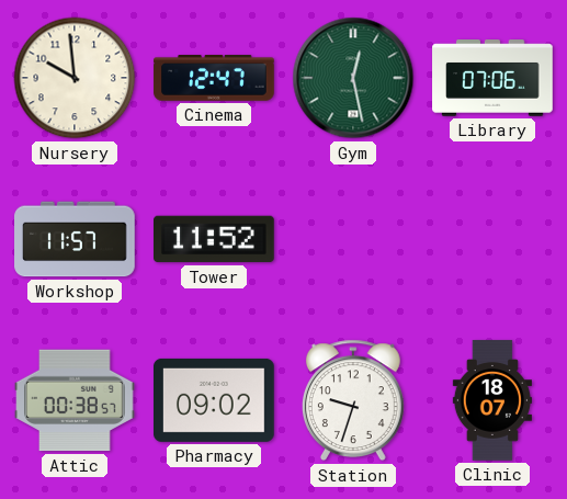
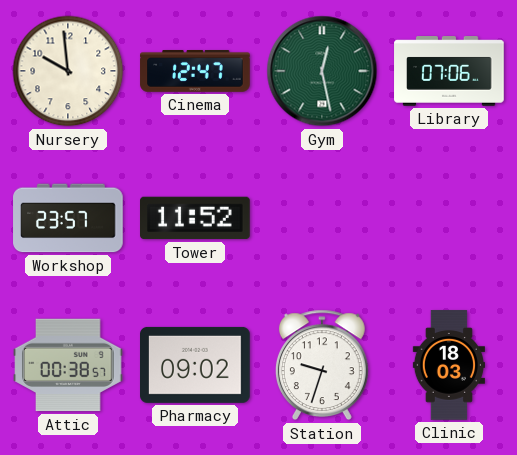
Workshop: 11:57 -> 23:57 (68, 218)
Clinic: 18:07 -> 18:03 (448, 365)
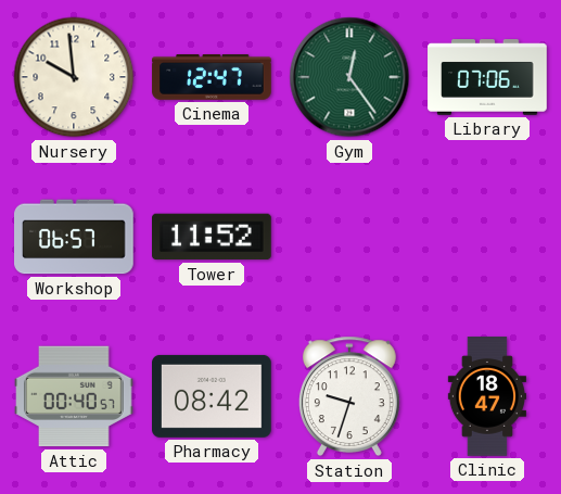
Gym: 12:28 -> 12:24 (349, 77)
Workshop: 23:57 -> 06:57 (74, 237)
Attic: 00:38 -> 00:40 (74, 396)
Pharmacy: 09:02 -> 08:42 (213, 396)
Clinic: 18:03 -> 18:47 (486, 396)
